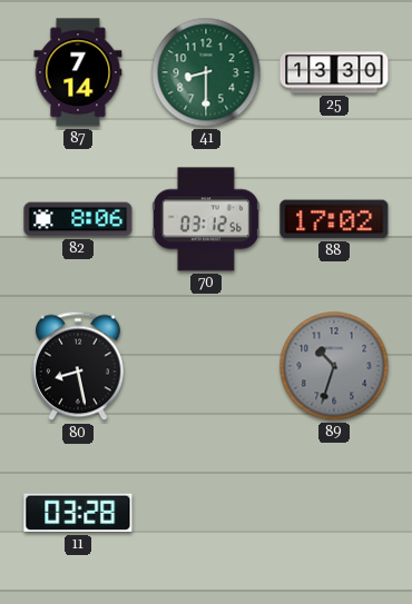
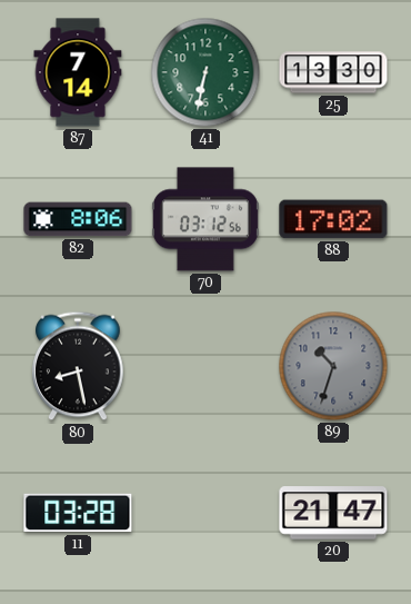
41: 8:30 -> 6:32 (205, 72)
20: none -> 21:47 (333, 513)
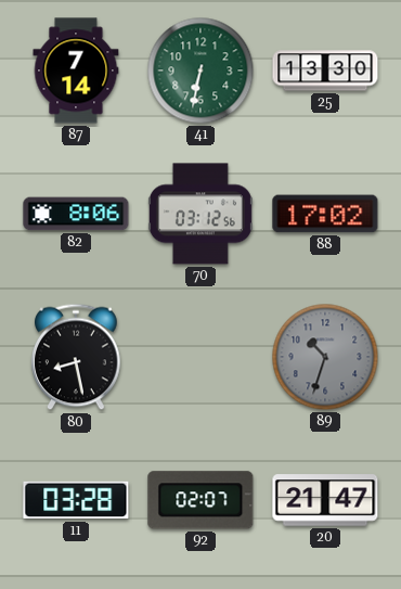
92: none -> 02:07 (200, 500)
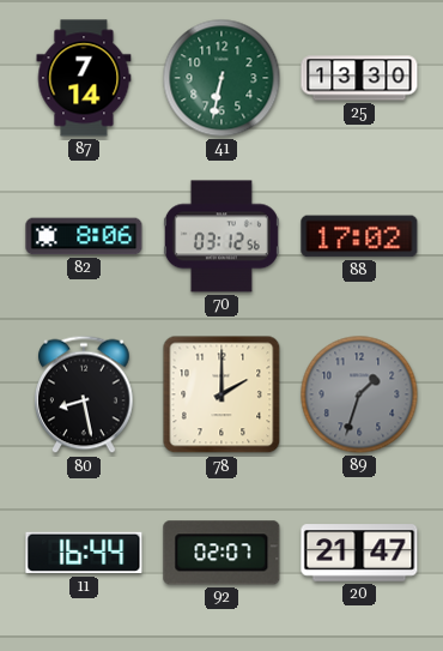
78: none -> 2:00 (221, 394)
89: 10:33 -> 1:33 (359, 394)
11: 03:28 -> 16:44 (84, 553)
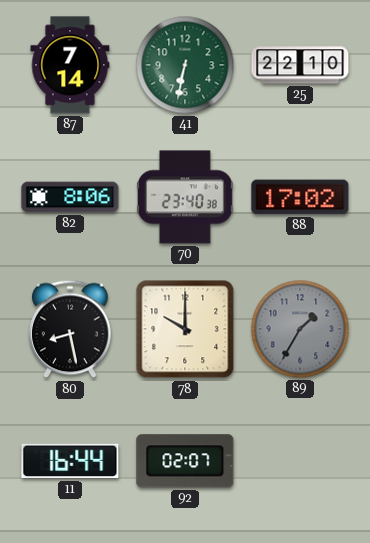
25: 13:30 -> 22:10 (300, 65)
70: 03:12 -> 23:40 (185, 197)
78: 2:00 -> 10:00 (185, 329)
89: 1:33 -> 1:35 (300, 329)
20: 21:47 -> none (359, 553)
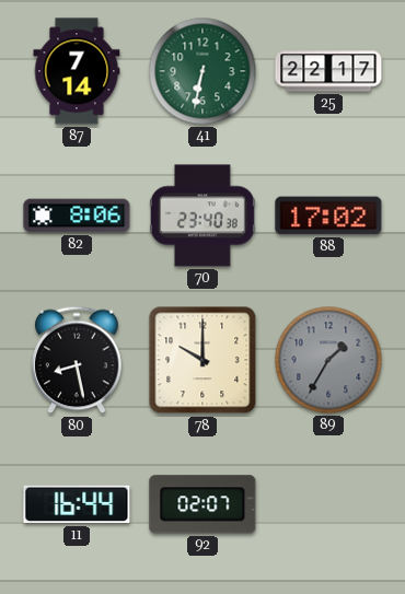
25: 22:10 -> 22:17 (328, 71)
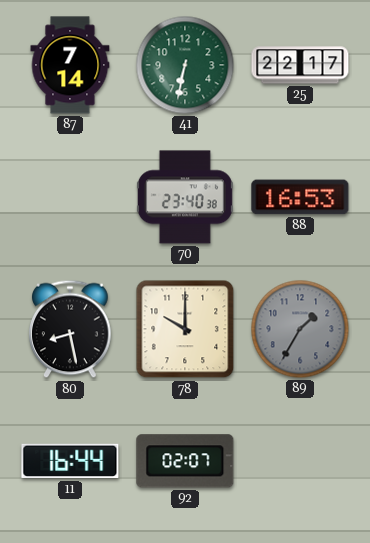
82: 8:06 -> none (77, 216)
88: 17:02 -> 16:53 (300, 197)
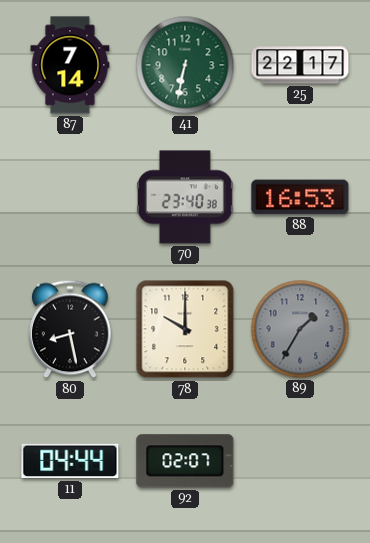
11: 16:44 -> 04:44 (70, 461)
